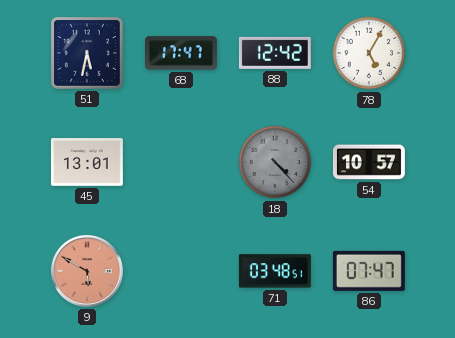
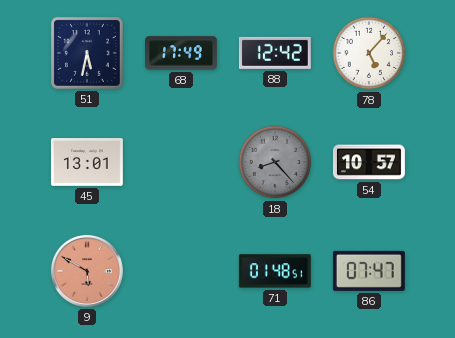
68: 17:47 -> 17:49 (181, 53)
78: 5:05 -> 5:07 (369, 53)
18: 4:23 -> 8:23 (275, 162)
71: 03:48 -> 01:48 (275, 271)
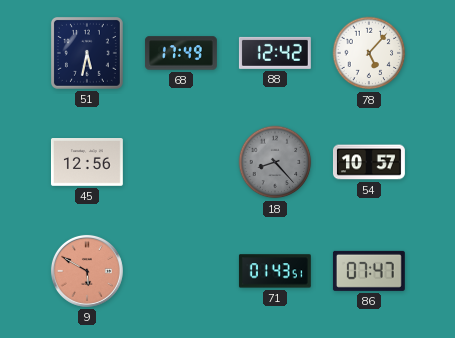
45: 13:01 -> 12:56 (87, 163)
71: 01:48 -> 01:43 (275, 271)
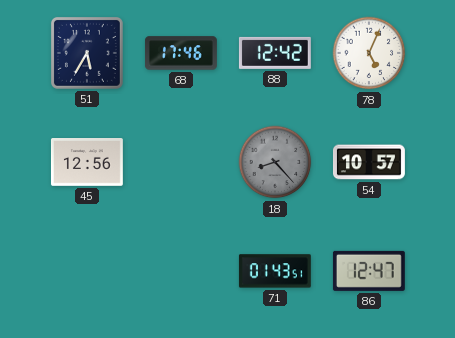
51: 5:32 -> 5:35 (87, 53)
68: 17:49 -> 17:46 (181, 53)
78: 5:07 -> 5:04 (369, 53)
9: 5:50 -> none (87, 271)
86: 07:47 -> 12:47 (369, 271)
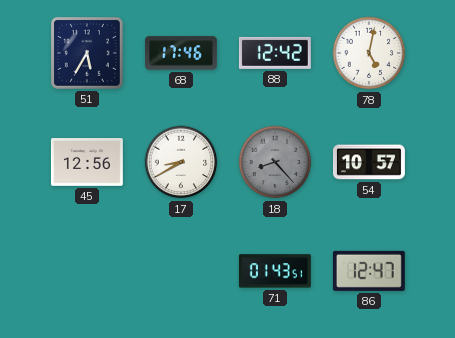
78: 5:04 -> 5:02 (369, 53)
17: none -> 8:40 (181, 162)
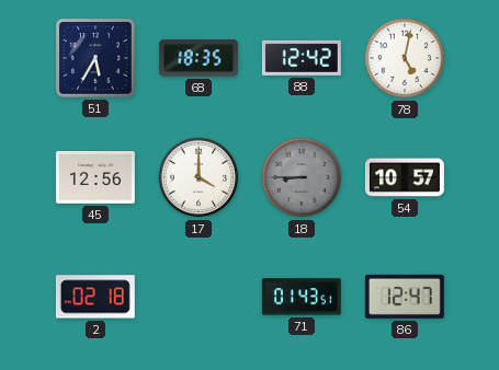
68: 17:46 -> 18:35 (199, 58)
17: 8:40 -> 4:00 (199, 177)
18: 8:23 -> 8:45 (302, 177)
2: none -> 02:18 (95, 297)
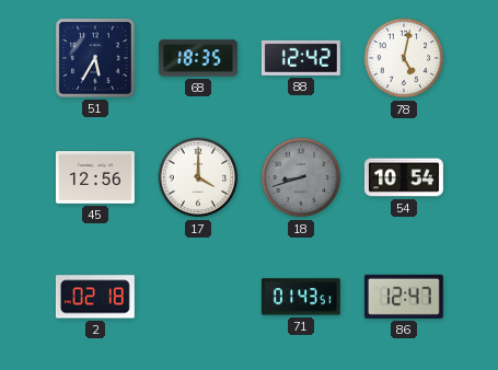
18: 8:45 -> 8:42 (301, 177)
54: 10:57 -> 10:54 (404, 177)
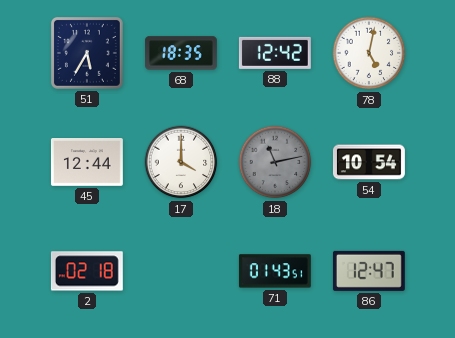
45: 12:56 -> 12:44 (87, 163)
18: 8:42 -> 11:13 (275, 162)
